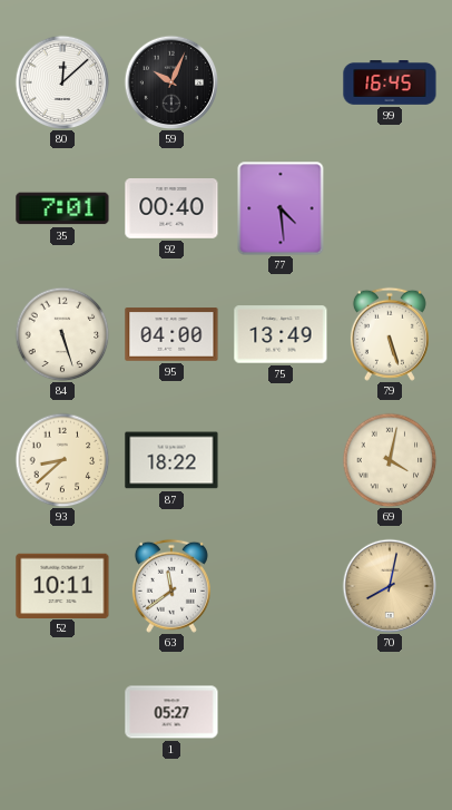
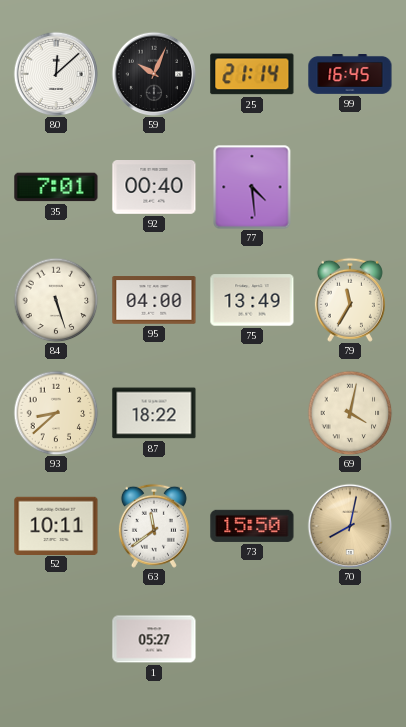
25: none -> 21:14 (252, 74)
79: 5:27 -> 11:35 (350, 300)
73: none -> 15:50 (252, 526)
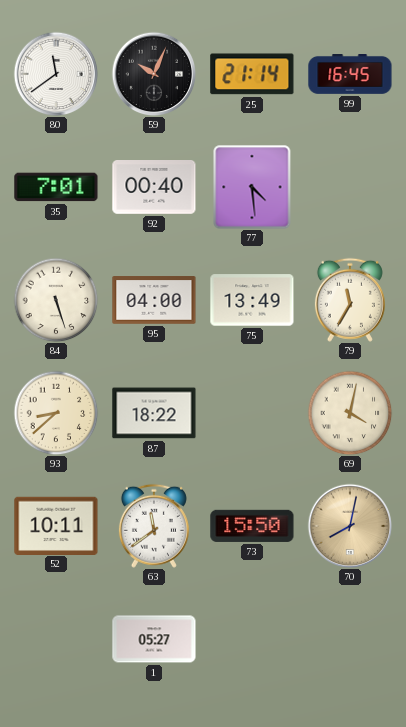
80: 12:08 -> 11:39 (56, 74)
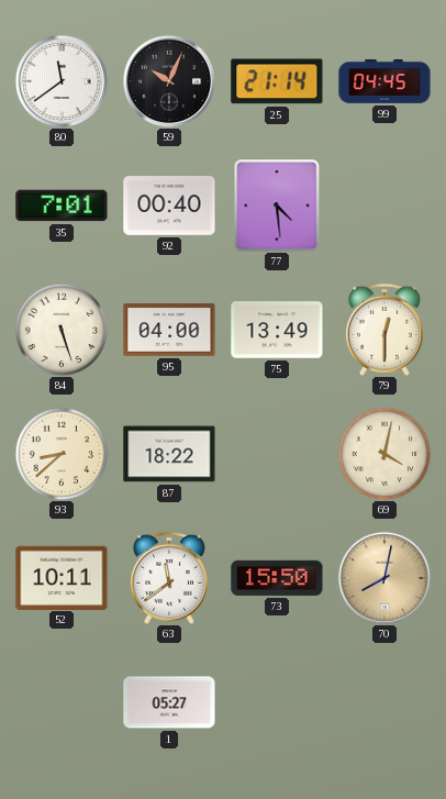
99: 16:45 -> 04:45 (384, 82)
79: 11:35 -> 12:30 (384, 330)
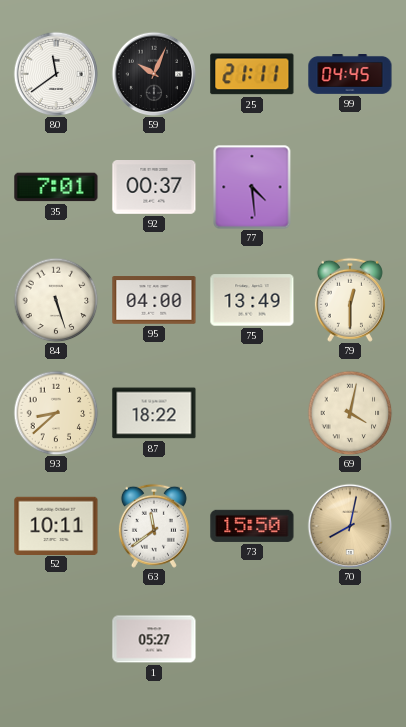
25: 21:14 -> 21:11 (252, 74)
92: 00:40 -> 00:37 (154, 188)
